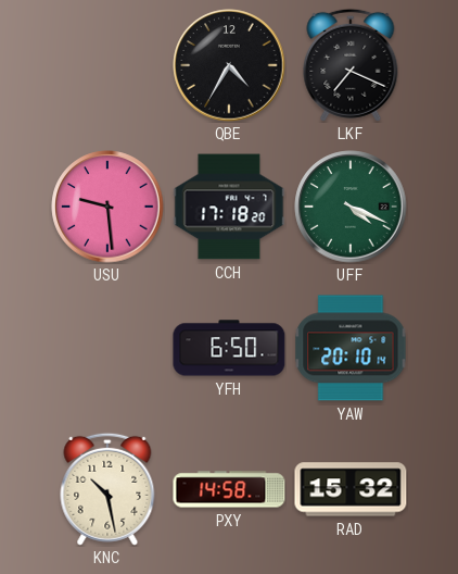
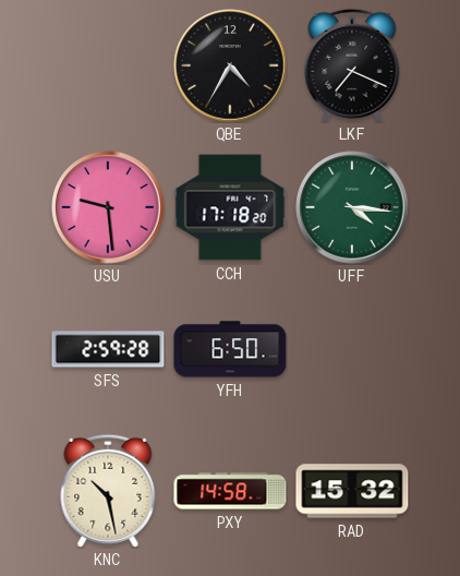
UFF: 4:19 -> 4:16 (352, 207)
SFS: none -> 2:59 (108, 349)
YAW: 20:10 -> none (351, 348)
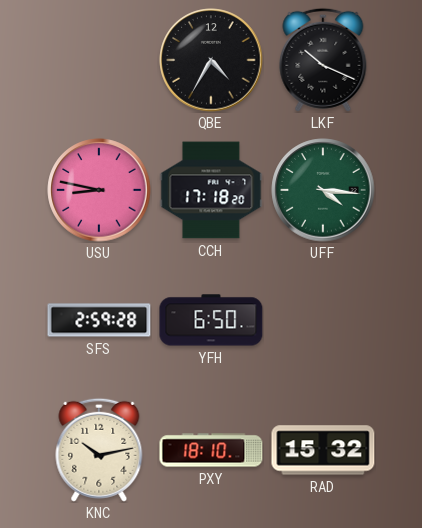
LKF: 7:19 -> 10:19 (323, 60)
USU: 9:29 -> 8:47 (99, 190)
KNC: 10:28 -> 10:13 (99, 450)
PXY: 14:58 -> 18:10 (211, 450)
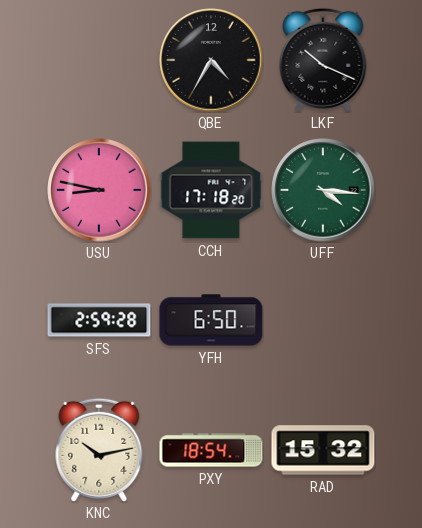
PXY: 18:10 -> 18:54 (211, 450)
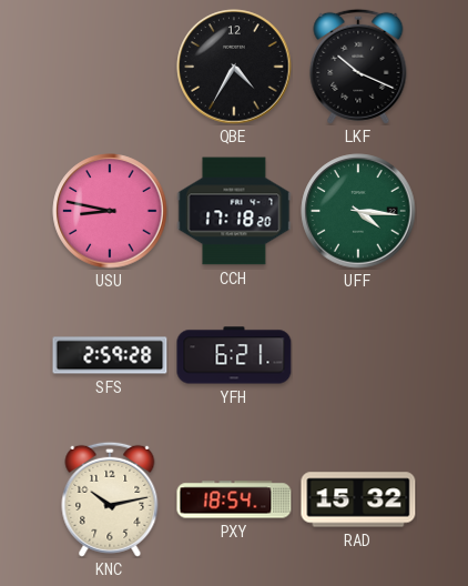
YFH: 6:50 -> 6:21 (234, 355)
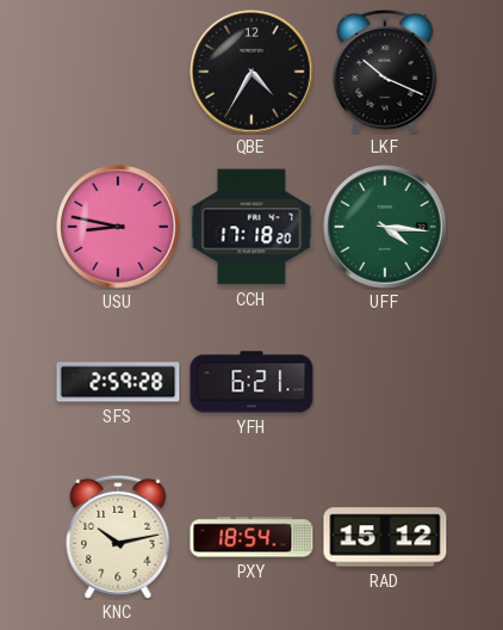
RAD: 15:32 -> 15:12 (385, 537)
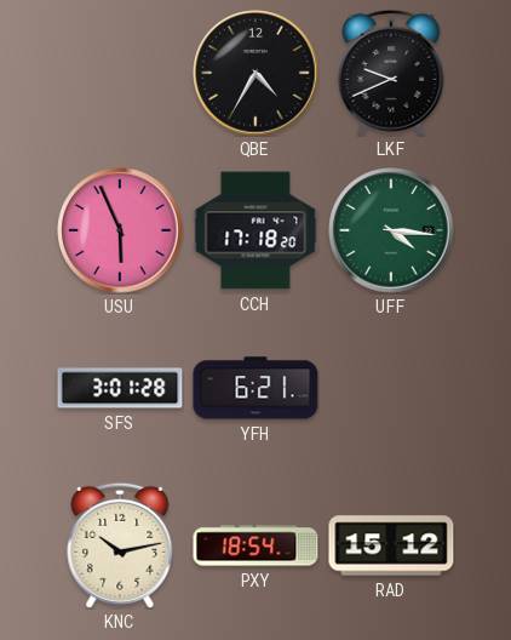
LKF: 10:19 -> 9:41 (391, 73)
USU: 8:47 -> 5:56 (120, 230)
SFS: 2:59 -> 3:01 (120, 388)
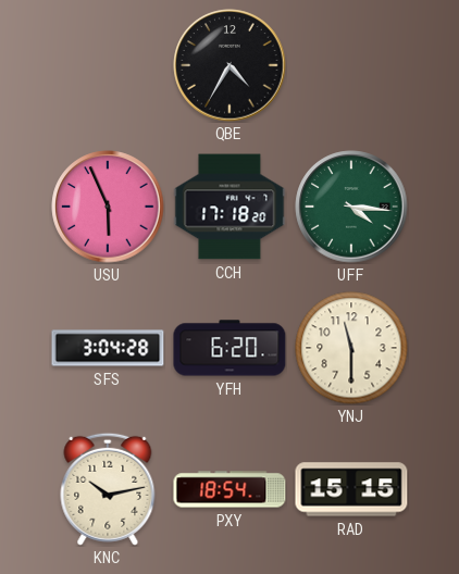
LKF: 9:41 -> none (391, 73)
SFS: 3:01 -> 3:04 (108, 348)
YFH: 6:21 -> 6:20 (230, 348)
YNJ: none -> 11:30 (351, 348)
RAD: 15:12 -> 15:15 (351, 489)
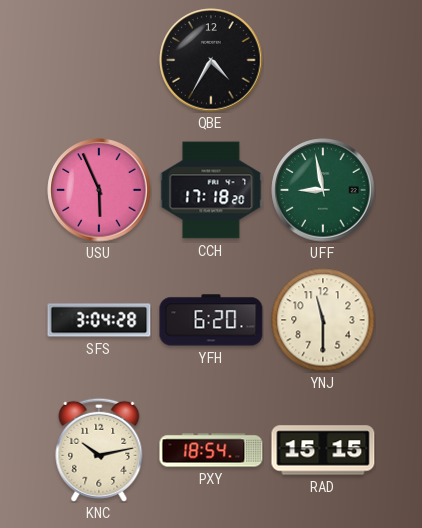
UFF: 4:16 -> 8:58 (323, 190)
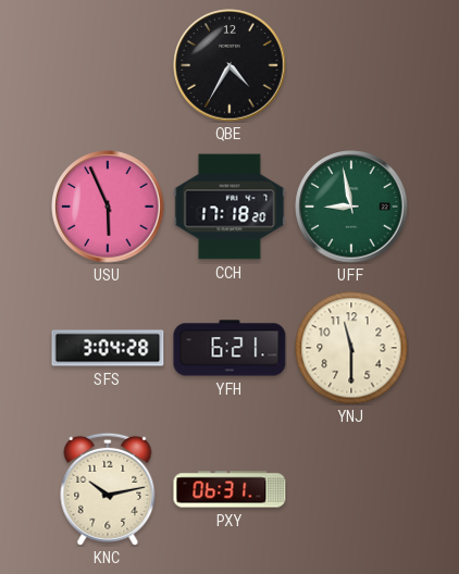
YFH: 6:20 -> 6:21 (230, 348)
PXY: 18:54 -> 06:31 (230, 489)
RAD: 15:15 -> none (323, 450)
